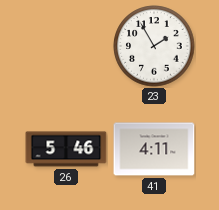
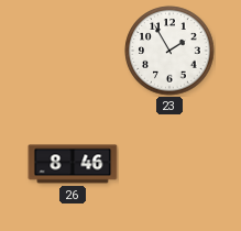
26: 5:46 -> 8:46 (73, 164)
41: 4:11 -> none (154, 149)
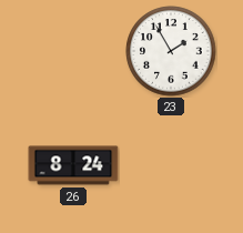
26: 8:46 -> 8:24 (73, 165)
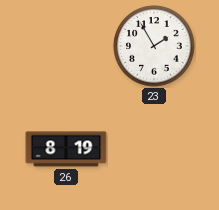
26: 8:24 -> 8:19 (66, 149)
